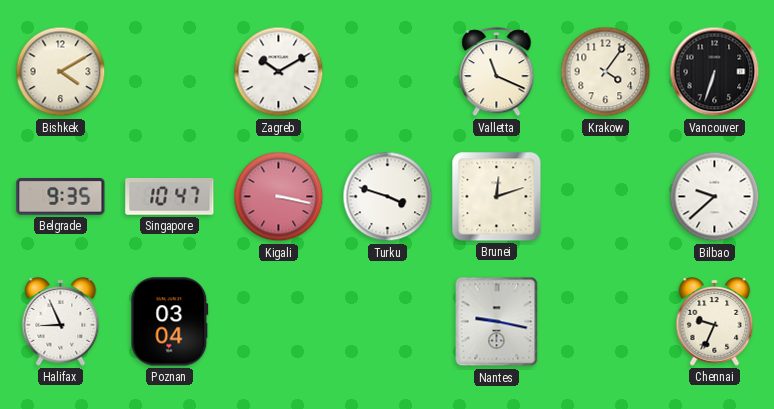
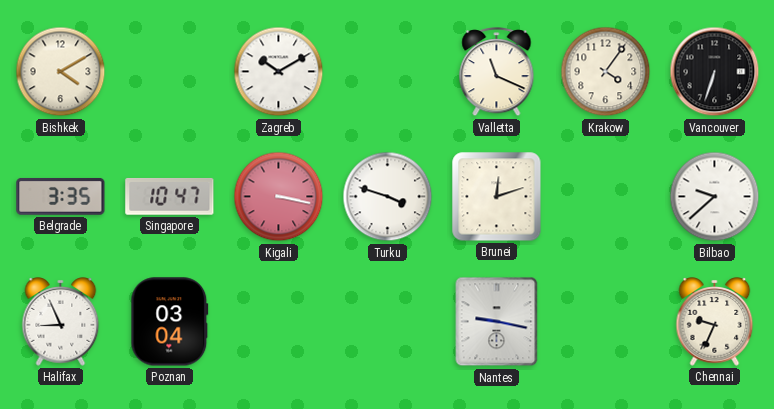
Belgrade: 9:35 -> 3:35 (61, 197)
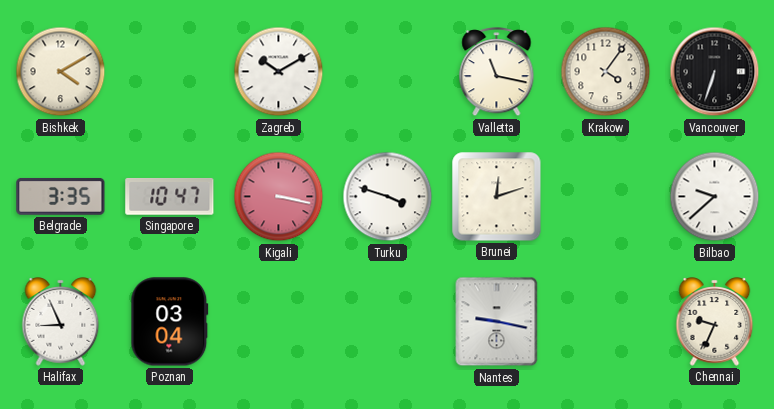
Valletta: 11:19 -> 11:17 (497, 72)
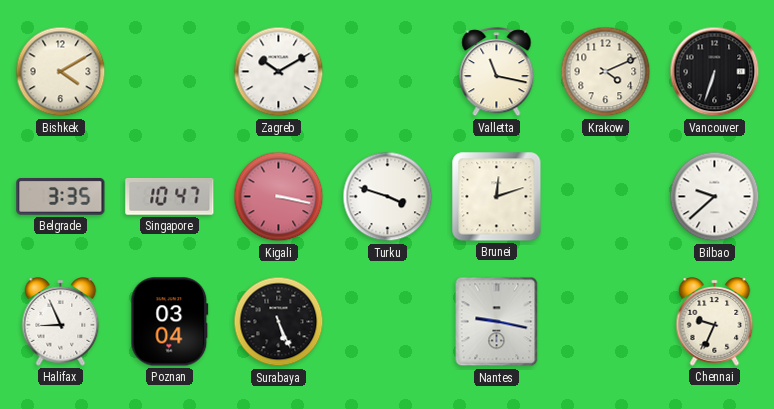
Krakow: 4:06 -> 4:11 (606, 72)
Surabaya: none -> 5:26 (279, 322)
